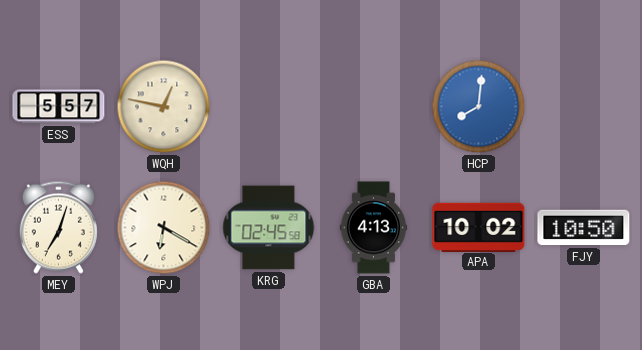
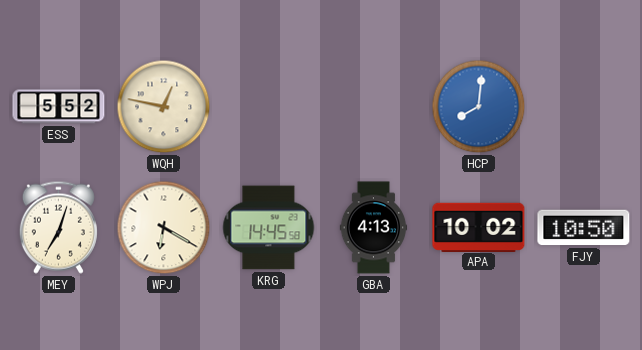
ESS: 5:57 -> 5:52 (59, 107)
KRG: 02:45 -> 14:45 (269, 228)
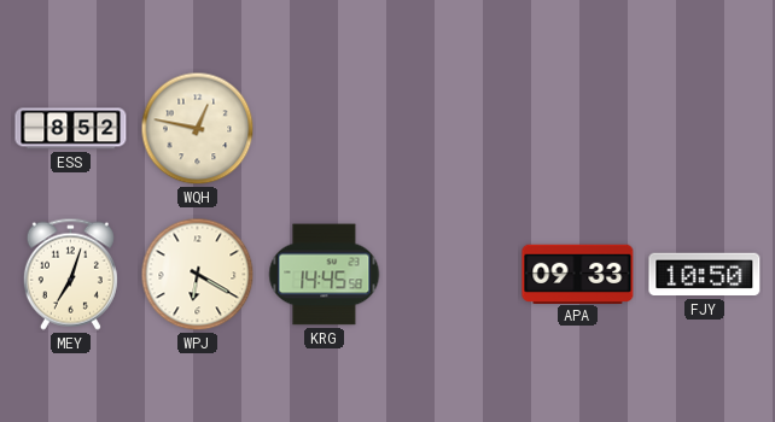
ESS: 5:52 -> 8:52 (71, 129)
HCP: 8:01 -> none (479, 107)
GBA: 4:13 -> none (374, 228)
APA: 10:02 -> 09:33 (578, 274)
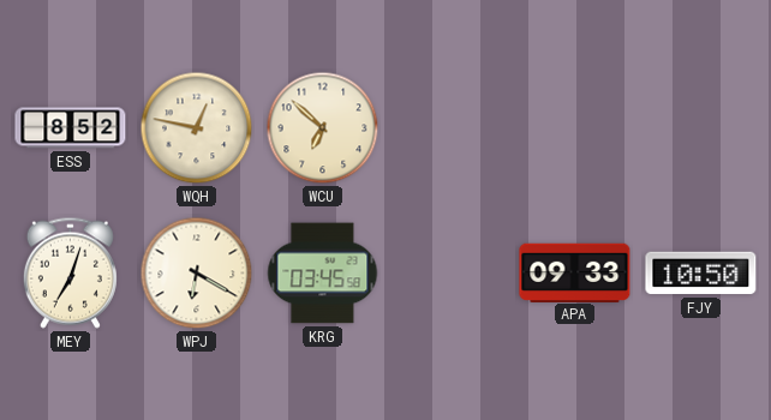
WCU: none -> 6:52 (323, 128)
KRG: 14:45 -> 03:45 (323, 274)
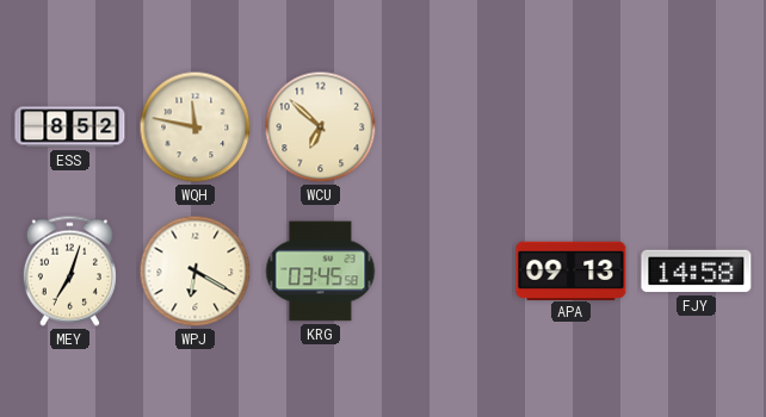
WQH: 12:47 -> 11:47 (196, 127)
APA: 09:33 -> 09:13 (572, 270)
FJY: 10:50 -> 14:58 (697, 272)
